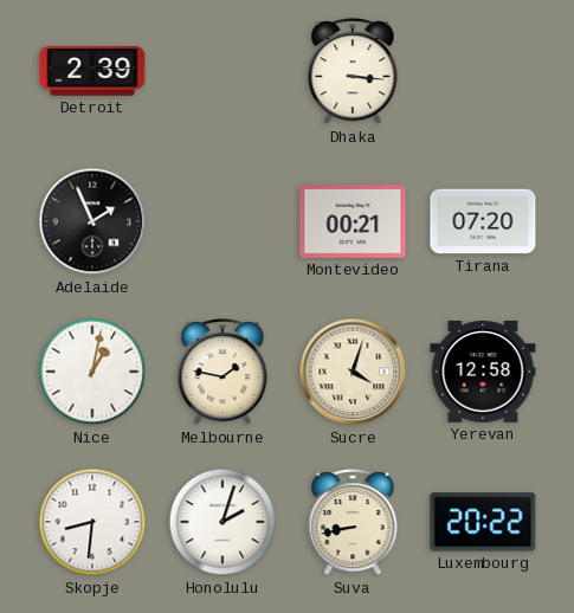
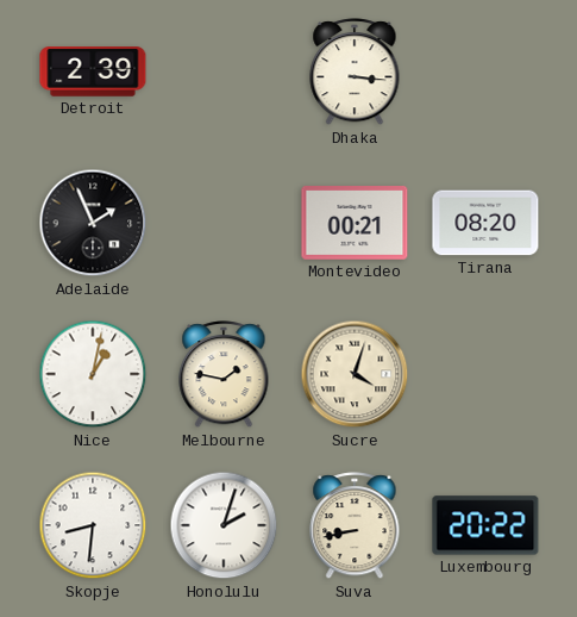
Tirana: 07:20 -> 08:20 (485, 223)
Yerevan: 12:58 -> none (483, 373)
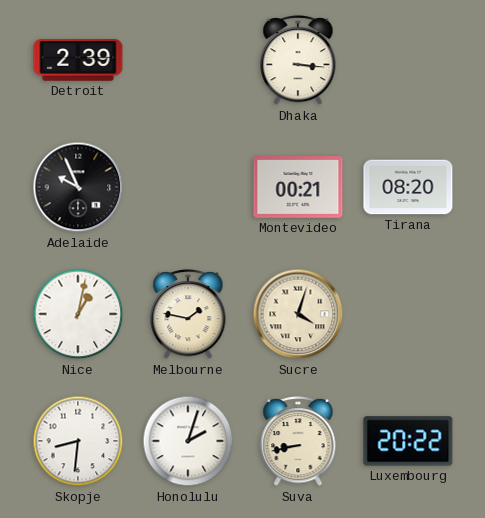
Adelaide: 1:56 -> 9:56 (78, 187)
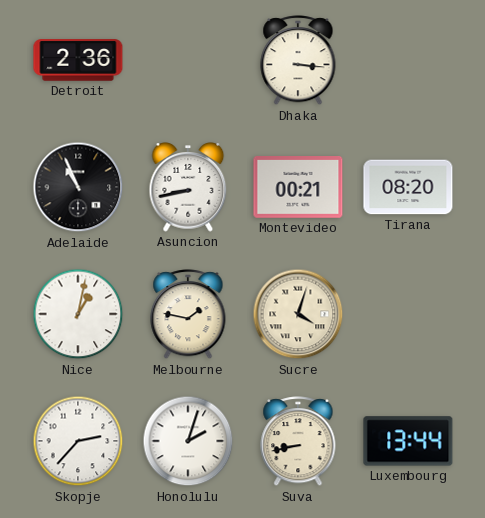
Detroit: 2:39 -> 2:36 (78, 60)
Adelaide: 9:56 -> 10:56 (78, 187)
Asuncion: none -> 8:43 (188, 187)
Skopje: 8:31 -> 2:37 (78, 441)
Luxembourg: 20:22 -> 13:44 (408, 441)
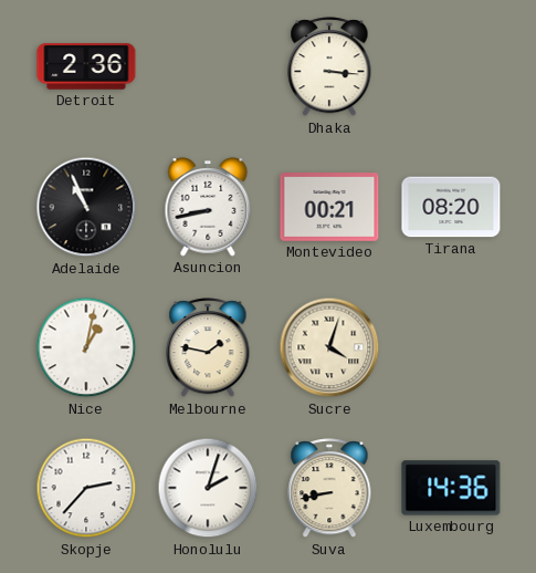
Luxembourg: 13:44 -> 14:36 (451, 488)
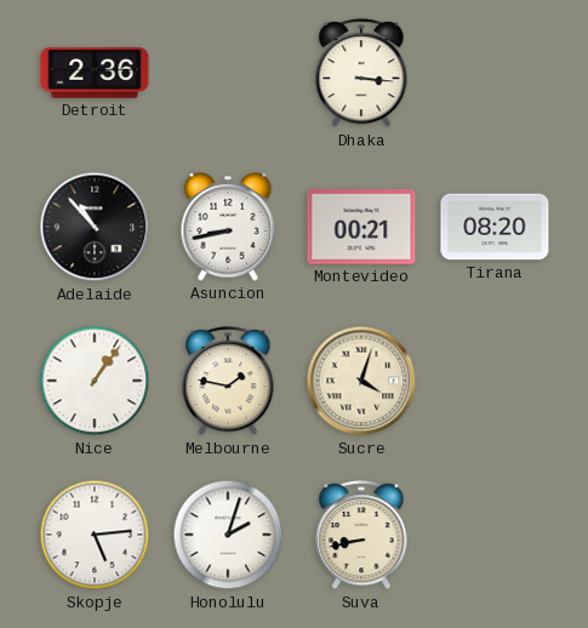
Adelaide: 10:56 -> 10:53 (95, 227)
Nice: 1:02 -> 1:06 (95, 381)
Skopje: 2:37 -> 5:14 (95, 535)
Luxembourg: 14:36 -> none (451, 488)
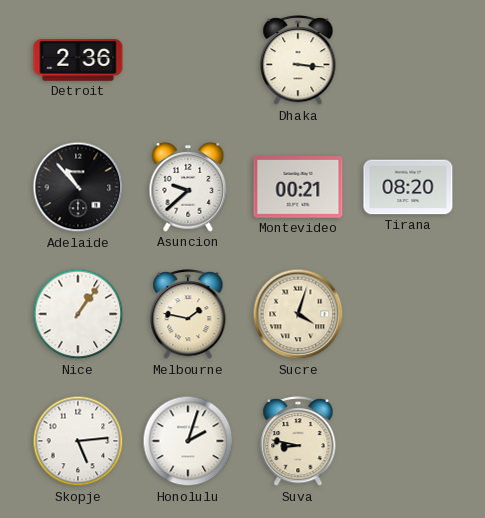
Asuncion: 8:43 -> 9:38 (188, 187)
Suva: 8:43 -> 8:47 (298, 442)
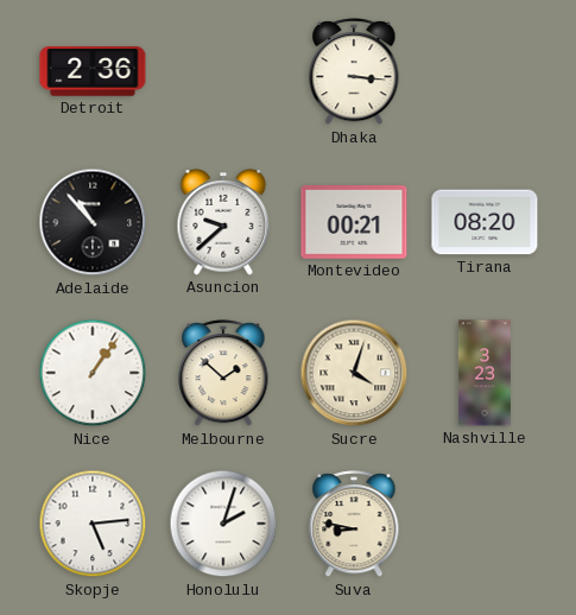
Melbourne: 1:47 -> 1:52 (223, 374)
Nashville: none -> 3:23 (485, 373)
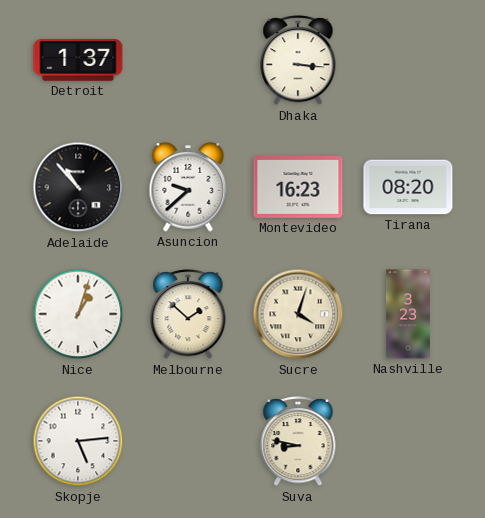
Detroit: 2:36 -> 1:37 (78, 60)
Montevideo: 00:21 -> 16:23 (298, 188)
Nice: 1:06 -> 1:03 (78, 314)
Honolulu: 2:03 -> none (223, 524)
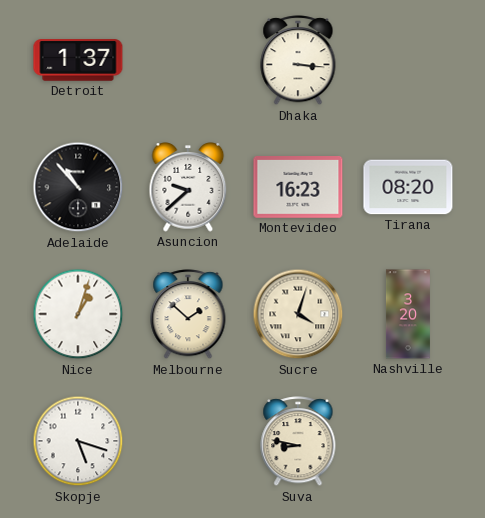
Nashville: 3:23 -> 3:20 (408, 314)
Skopje: 5:14 -> 5:18 (78, 441)
